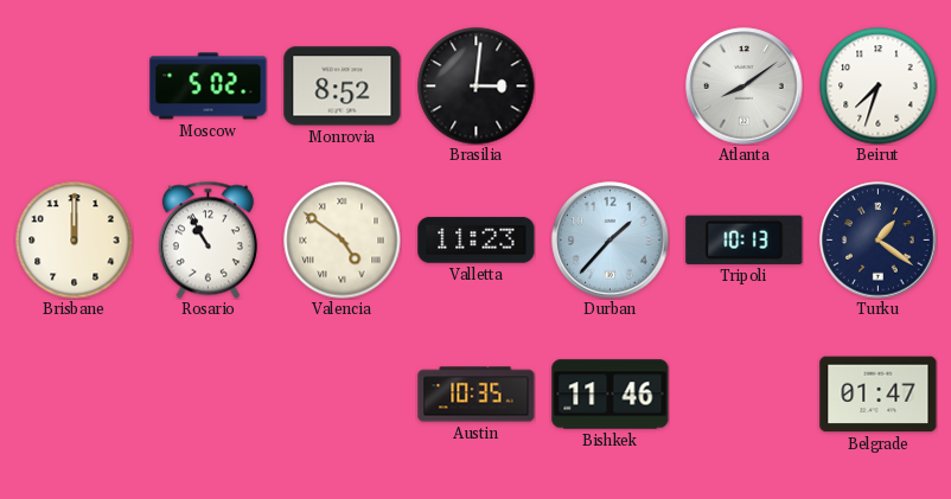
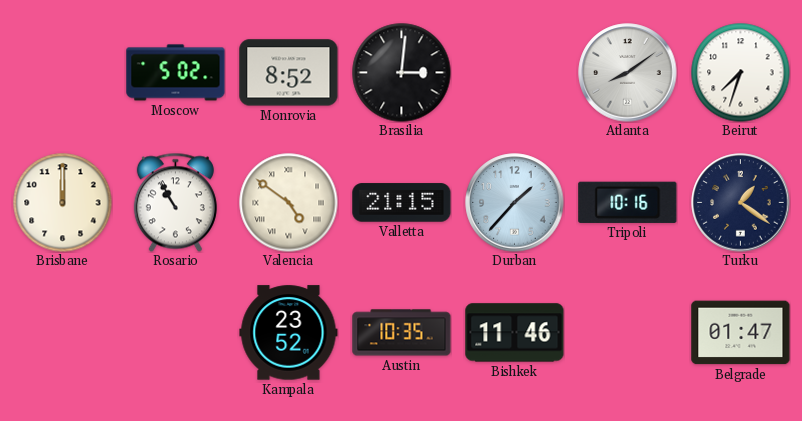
Valletta: 11:23 -> 21:15 (402, 203)
Tripoli: 10:13 -> 10:16 (628, 202)
Kampala: none -> 23:52 (289, 333)
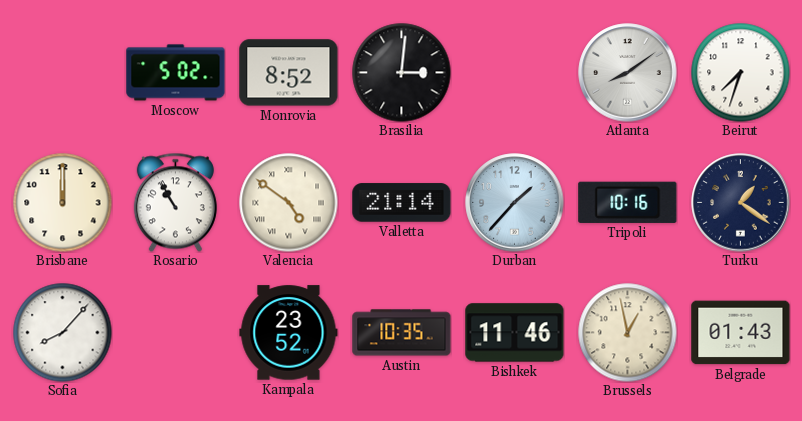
Valletta: 21:15 -> 21:14 (402, 203)
Sofia: none -> 8:07 (63, 333)
Brussels: none -> 12:58 (628, 333)
Belgrade: 01:47 -> 01:43 (741, 333)
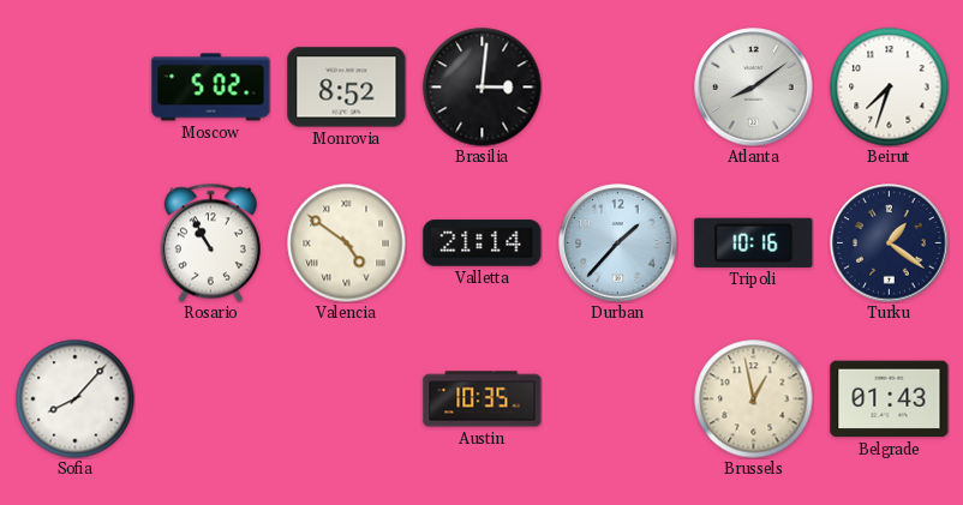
Brisbane: 12:00 -> none (63, 203)
Kampala: 23:52 -> none (289, 333)
Bishkek: 11:46 -> none (515, 333)
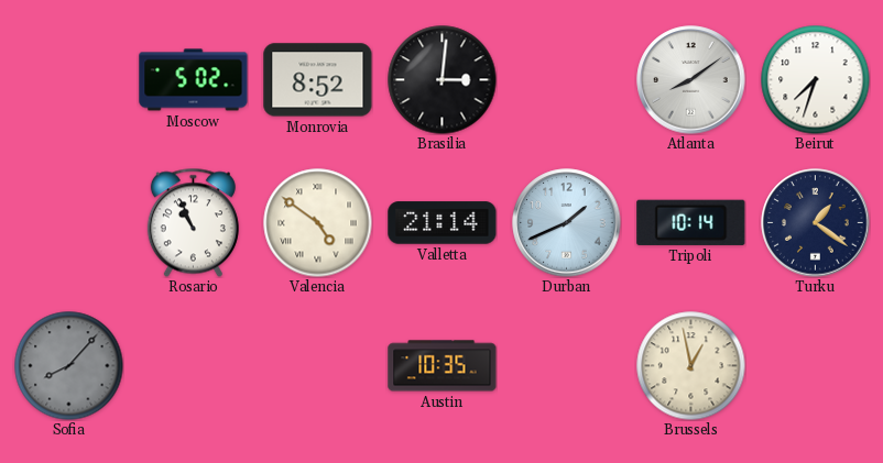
Rosario: 10:55 -> 10:56 (193, 222)
Durban: 1:37 -> 1:41 (567, 223)
Tripoli: 10:16 -> 10:14 (691, 222)
Sofia dial: white -> grey (69, 366)
Belgrade: 01:43 -> none (890, 399)
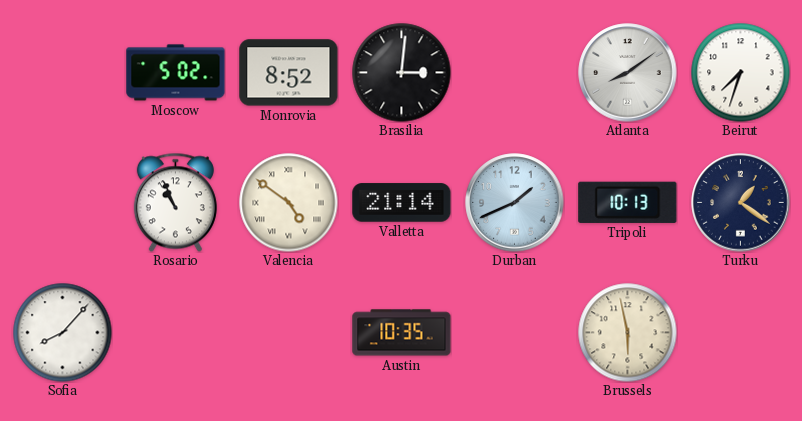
Tripoli: 10:14 -> 10:13 (628, 202)
Sofia dial: grey -> white (63, 333)
Brussels: 12:58 -> 5:58 (628, 333)
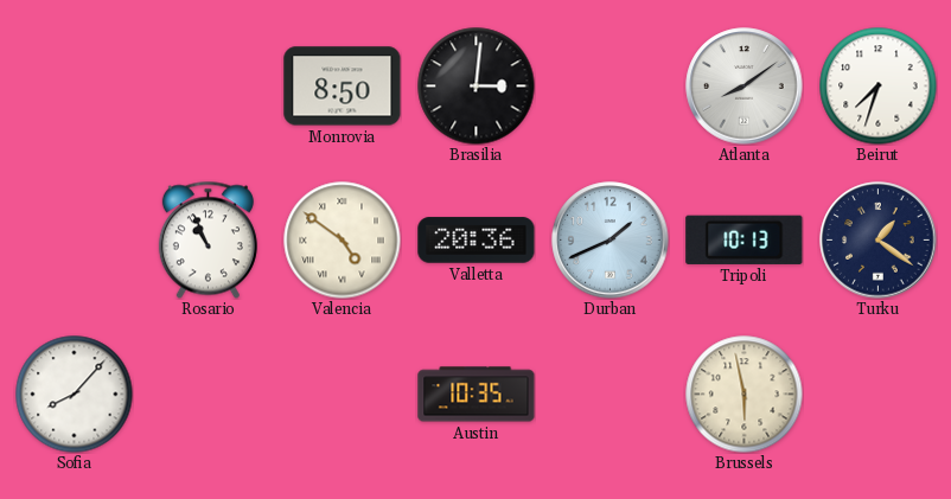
Moscow: 5:02 -> none (176, 73)
Monrovia: 8:52 -> 8:50 (343, 87)
Valletta: 21:14 -> 20:36 (477, 241)
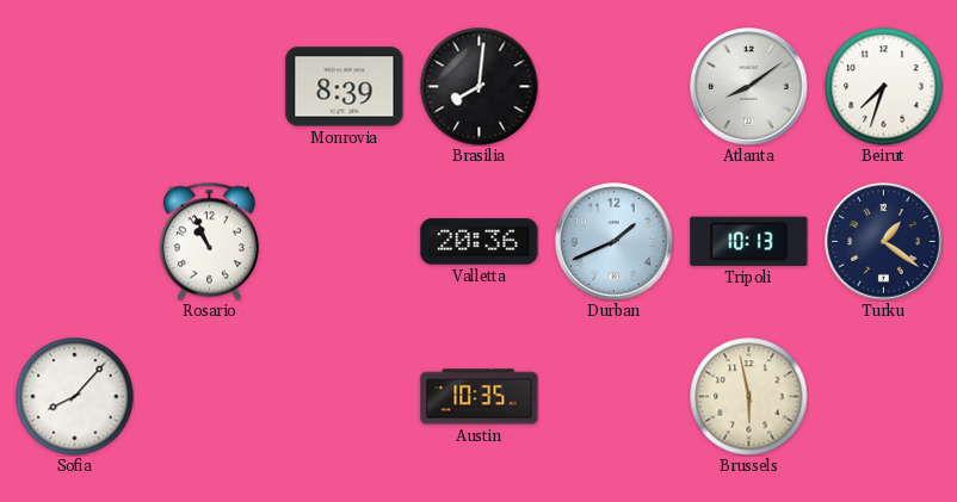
Monrovia: 8:50 -> 8:39 (345, 87)
Brasilia: 3:01 -> 8:01 (480, 87)
Valencia: 4:51 -> none (343, 241)
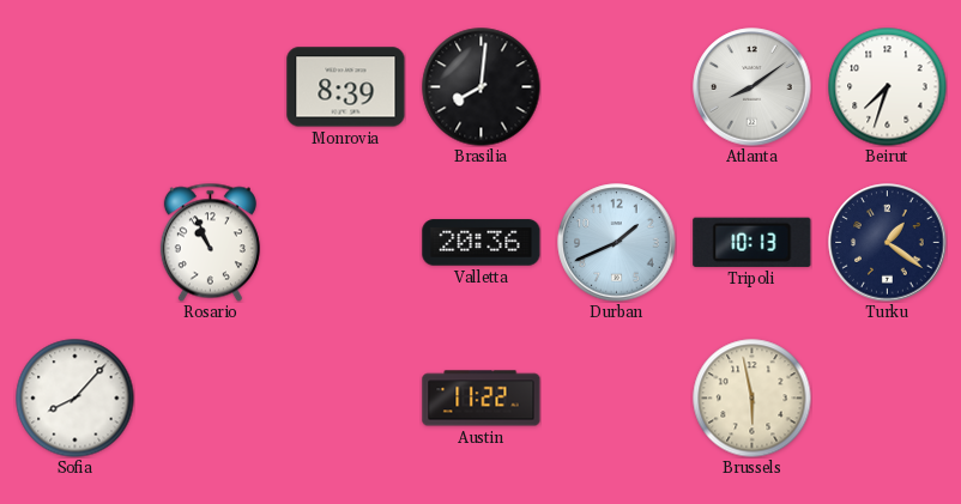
Austin: 10:35 -> 11:22 (482, 399)
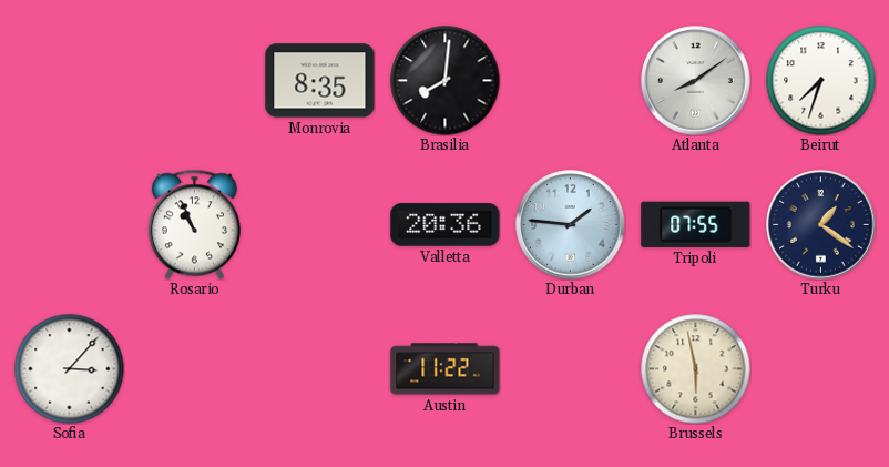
Monrovia: 8:39 -> 8:35 (320, 81)
Durban: 1:41 -> 1:46 (571, 225)
Tripoli: 10:13 -> 07:55 (696, 224)
Sofia: 8:07 -> 3:07 (70, 369)
